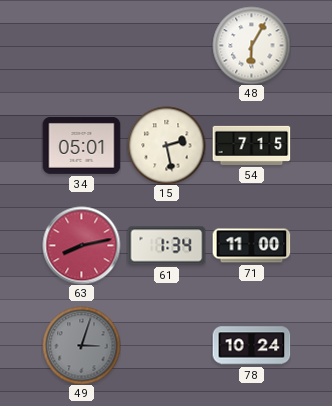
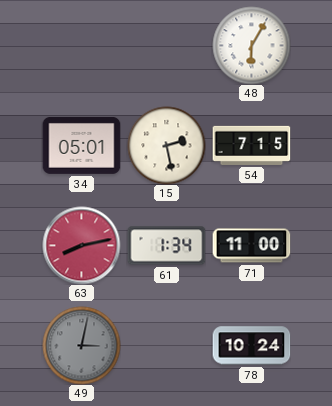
49: 3:03 -> 3:02 (81, 345)
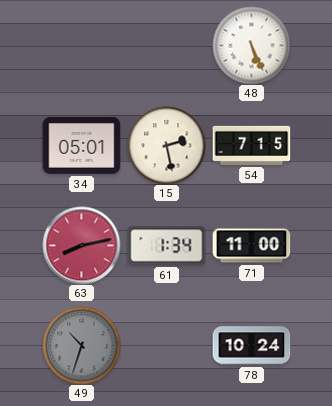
48: 6:05 -> 5:26 (251, 45)
49: 3:02 -> 10:33 (81, 345)
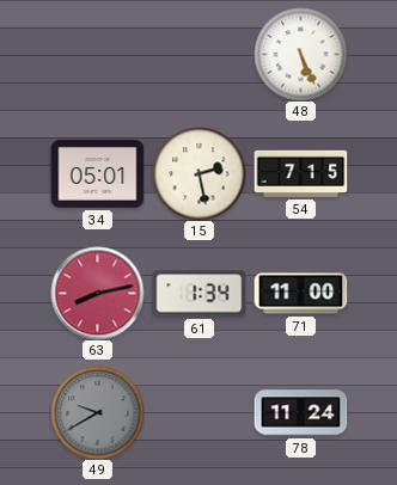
49: 10:33 -> 9:40 (97, 412)
78: 10:24 -> 11:24 (300, 413)
